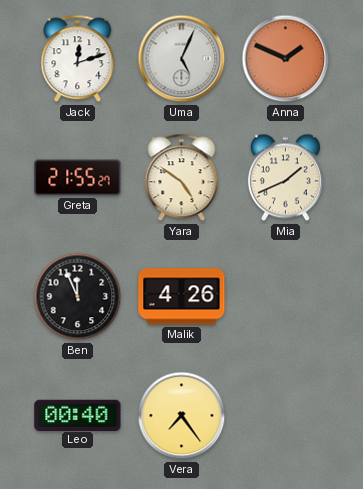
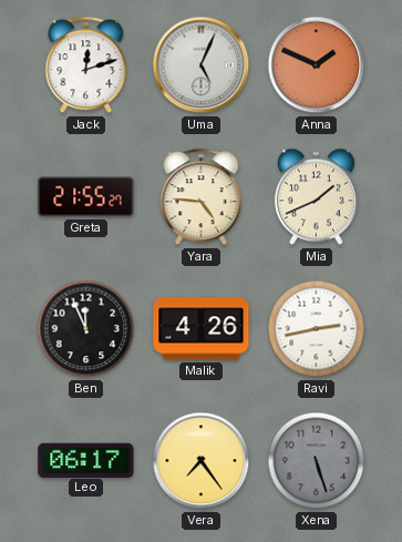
Yara: 4:51 -> 4:46 (202, 197)
Ravi: none -> 2:43 (317, 329)
Leo: 00:40 -> 06:17 (86, 460)
Xena: none -> 5:27 (317, 461)
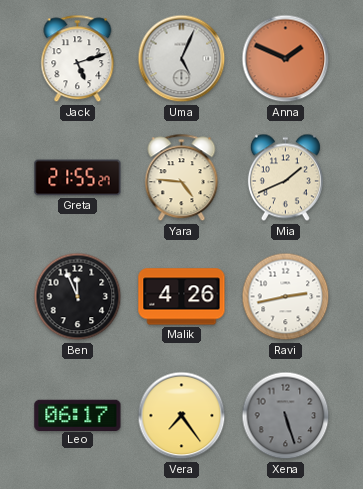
Jack: 12:12 -> 5:12 (78, 59)
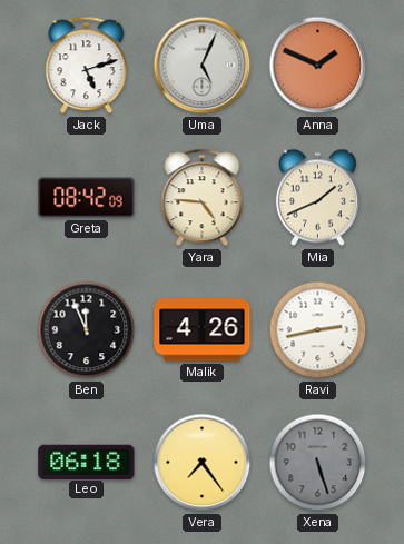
Greta: 21:55 -> 08:42 (87, 198)
Leo: 06:17 -> 06:18 (87, 462)
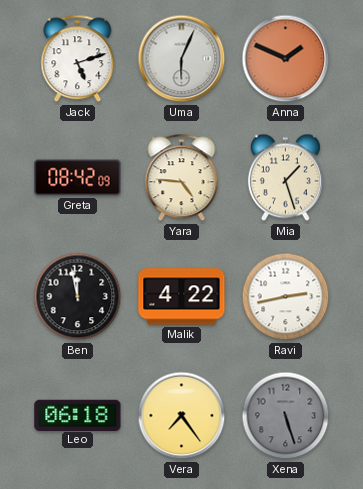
Uma: 5:04 -> 6:04 (182, 59)
Mia: 1:41 -> 1:27 (285, 178)
Ben: 11:56 -> 11:58 (78, 297)
Malik: 4:26 -> 4:22 (182, 297)
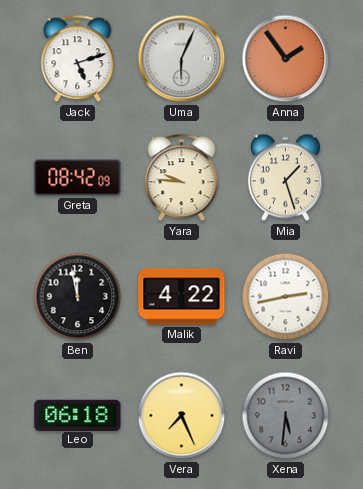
Anna: 1:49 -> 1:54 (286, 59)
Yara: 4:46 -> 9:46 (182, 178)
Vera: 7:24 -> 7:26 (182, 416)
Xena: 5:27 -> 5:31 (286, 416)
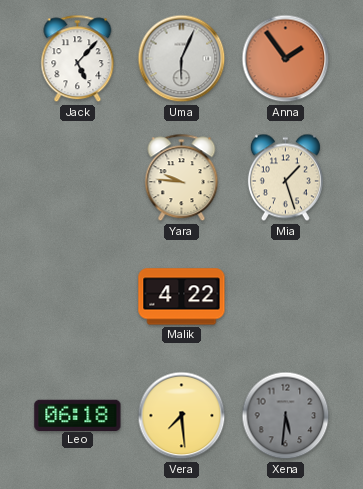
Jack: 5:12 -> 5:07 (78, 59)
Greta: 08:42 -> none (78, 178)
Ben: 11:58 -> none (78, 297)
Ravi: 2:43 -> none (286, 297)
Vera: 7:26 -> 7:29 (182, 416)
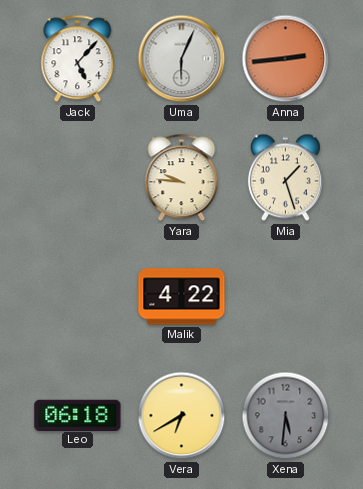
Anna: 1:54 -> 2:44 (286, 59)
Vera: 7:29 -> 6:40 (182, 416)
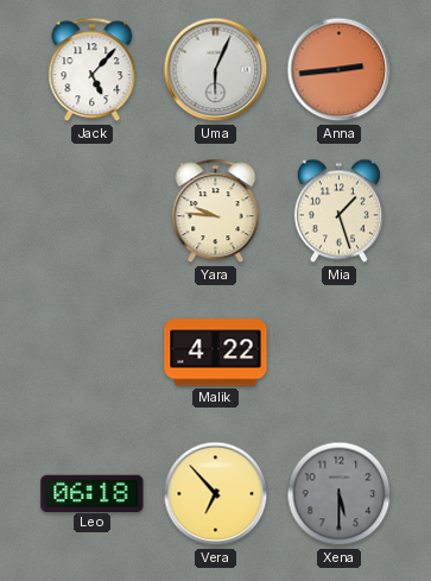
Vera: 6:40 -> 6:53 (216, 494)
Xena: 5:31 -> 5:30 (340, 494)
